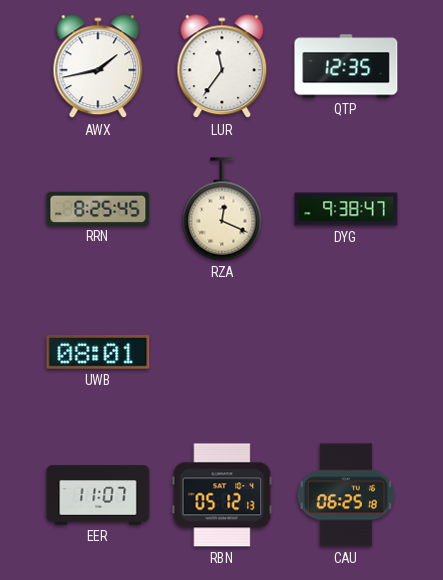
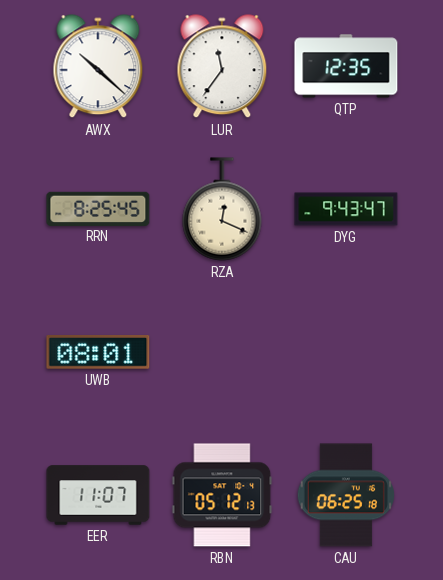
AWX: 1:43 -> 10:22 (98, 67)
DYG: 9:38 -> 9:43 (346, 209)
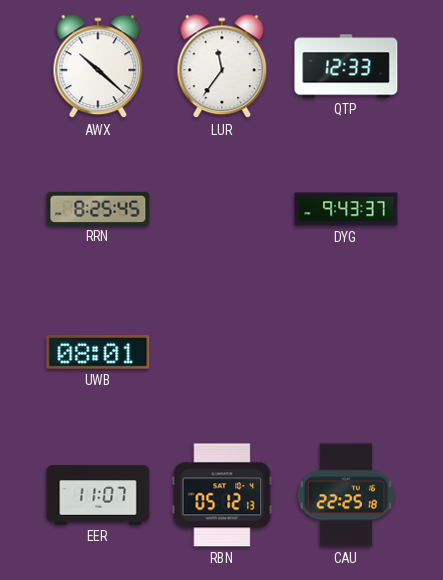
QTP: 12:35 -> 12:33 (346, 66)
RZA: 12:19 -> none (222, 209)
DYG: 9:43:47 -> 9:43:37 (346, 209)
CAU: 06:25 -> 22:25 (346, 495)
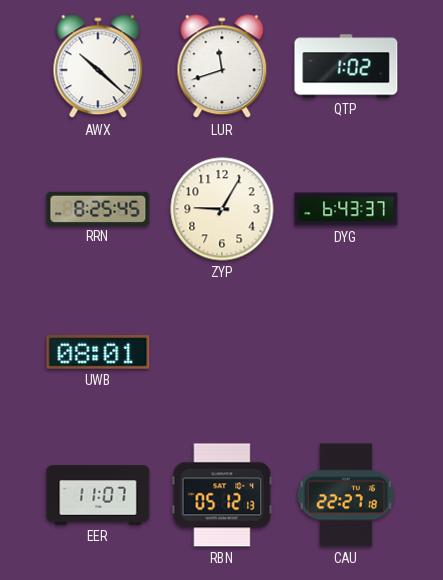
LUR: 11:36 -> 11:42 (222, 67)
QTP: 12:33 -> 1:02 (346, 66)
ZYP: none -> 9:05 (222, 209)
DYG: 9:43 -> 6:43 (346, 209)
CAU: 22:25 -> 22:27 (346, 495)
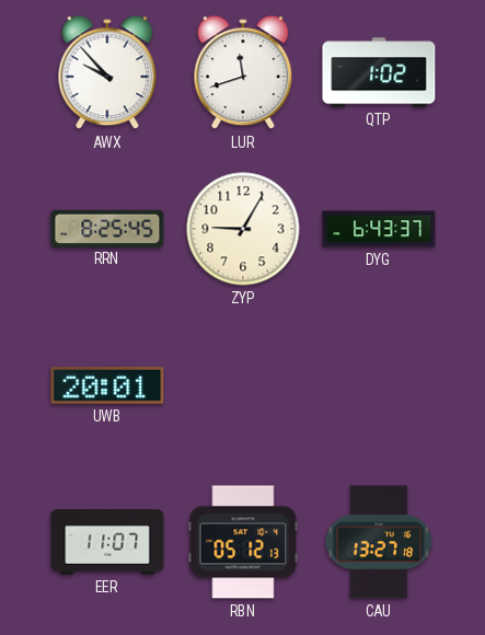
AWX: 10:22 -> 9:53 (107, 73)
UWB: 08:01 -> 20:01 (107, 386)
CAU: 22:27 -> 13:27 (379, 542)
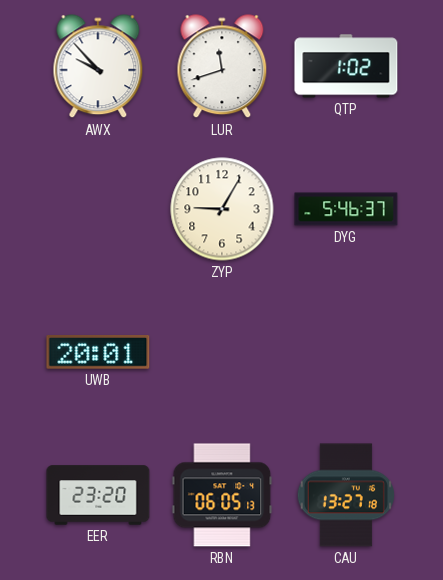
RRN: 8:25 -> none (107, 228)
DYG: 6:43 -> 5:46 (346, 209)
EER: 11:07 -> 23:20 (98, 495)
RBN: 05:12 -> 06:05 (222, 495)
